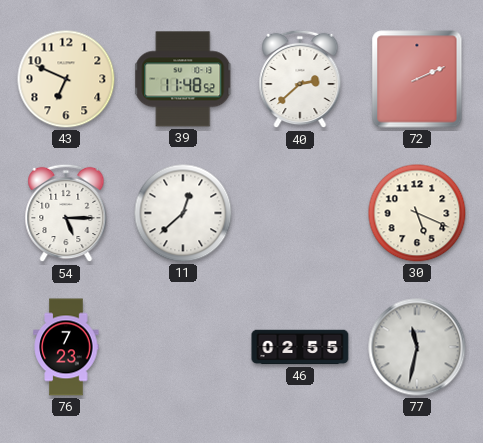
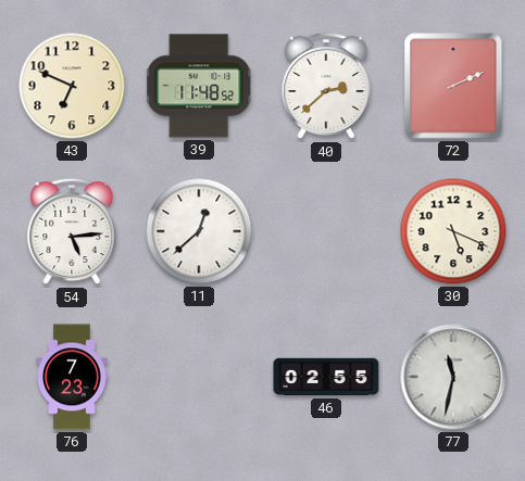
54: 5:15 -> 5:14 (72, 231)
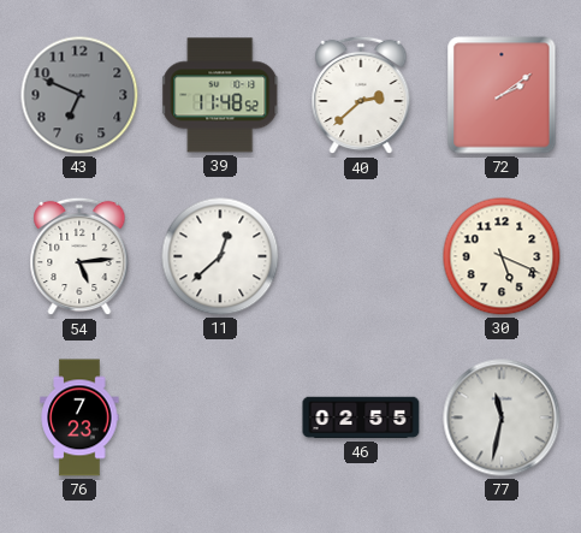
43 dial: cream -> grey (79, 95)
72: 2:11 -> 2:09 (502, 95)
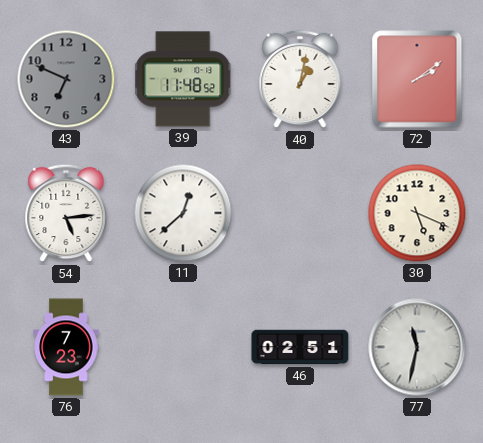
40: 2:38 -> 1:02 (300, 79)
46: 02:55 -> 02:51 (300, 347)
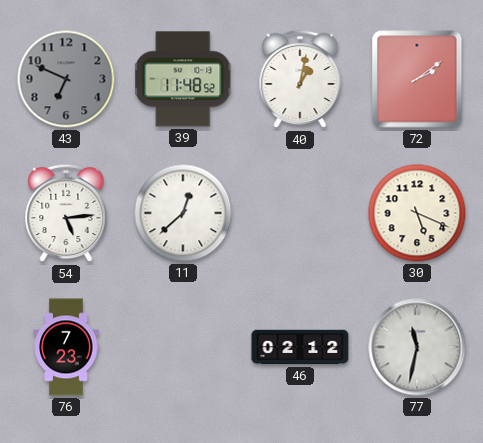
46: 02:51 -> 02:12 (300, 347)
